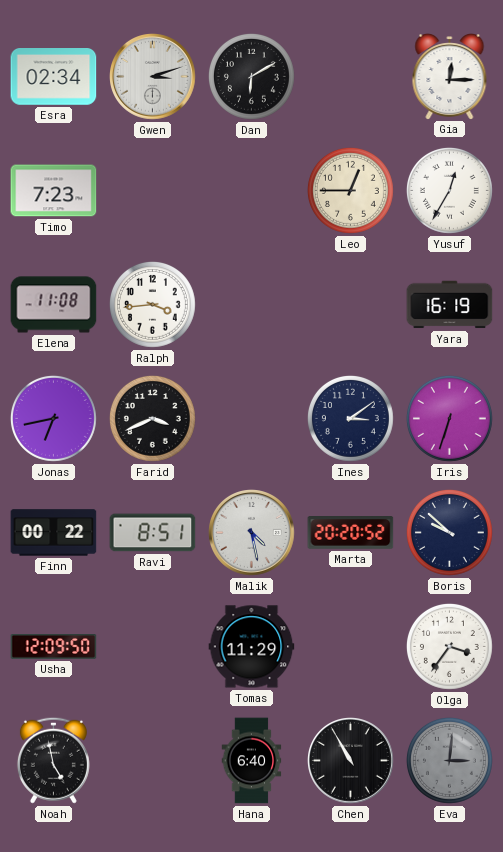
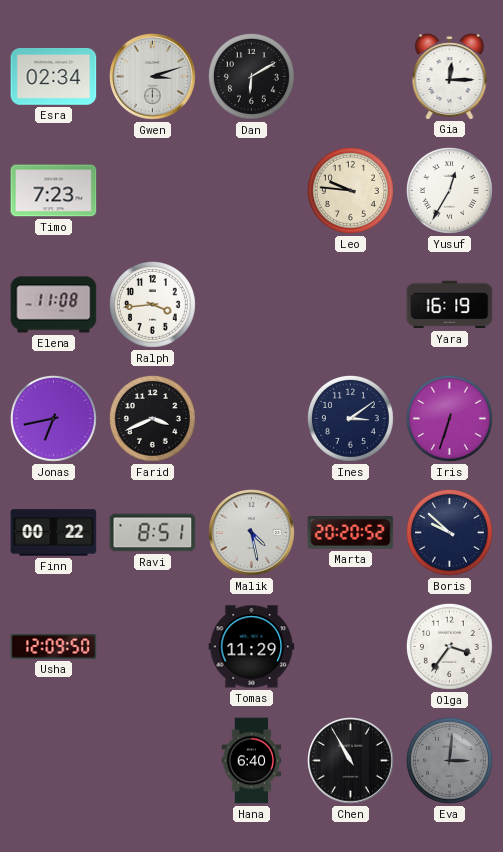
Leo: 12:45 -> 9:46 (350, 190)
Noah: 4:58 -> none (53, 760)
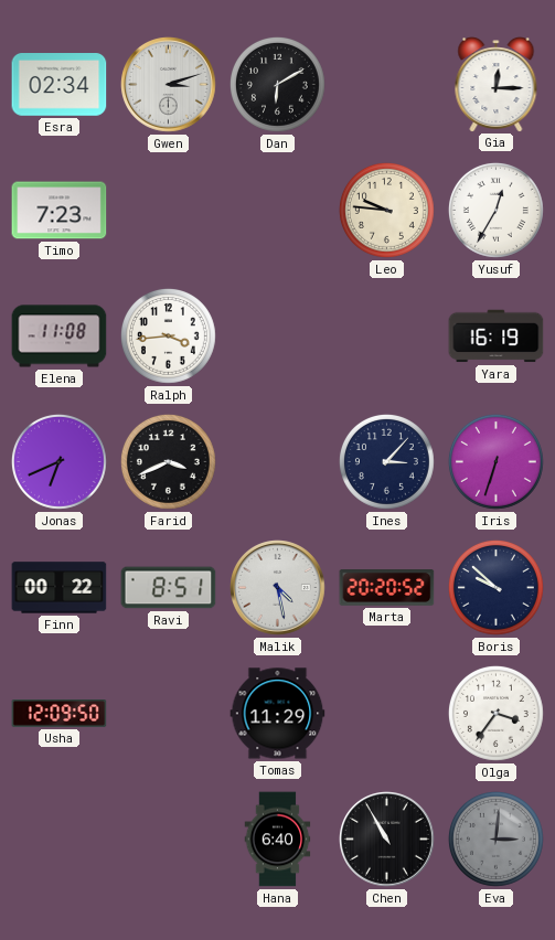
Jonas: 6:43 -> 6:41 (58, 461)
Ines: 3:09 -> 3:07 (386, 461)
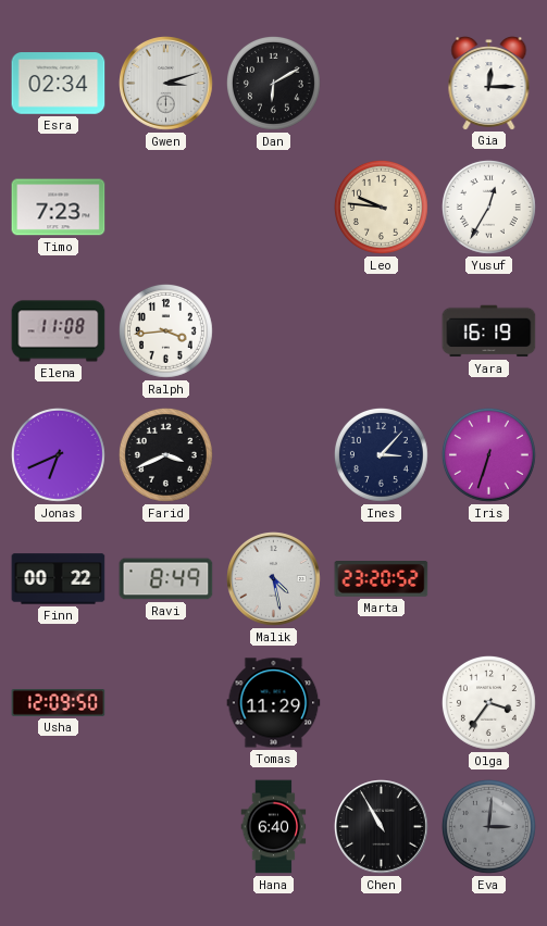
Ravi: 8:51 -> 8:49 (166, 579)
Marta: 20:20 -> 23:20 (382, 579)
Boris: 9:52 -> none (495, 587)
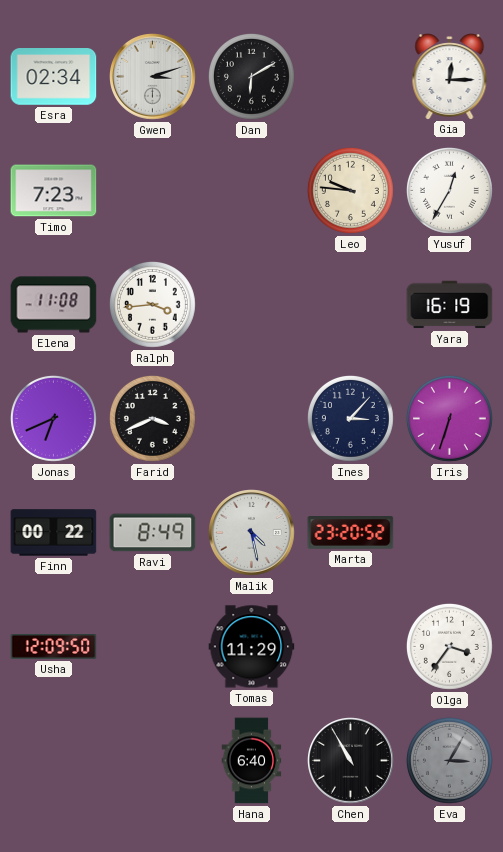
Eva: 3:01 -> 3:05 (449, 760)
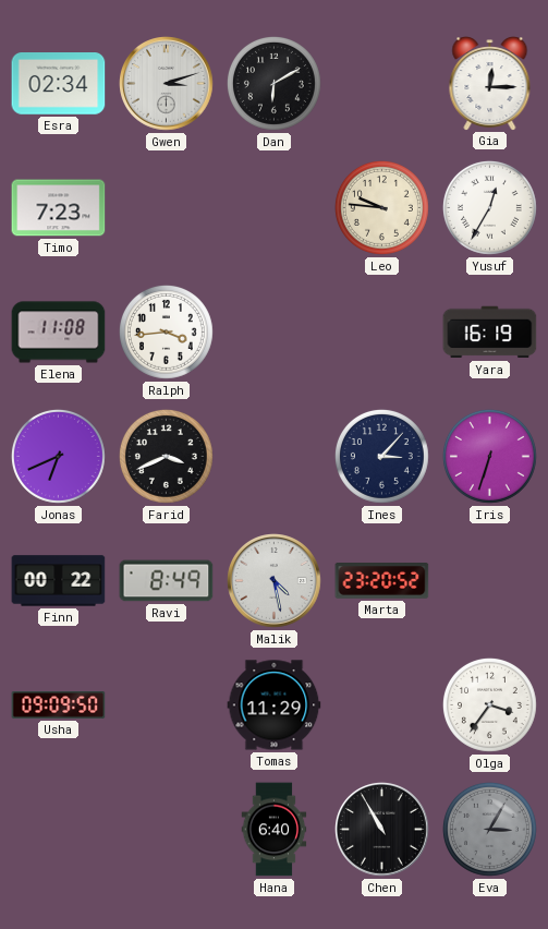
Usha: 12:09 -> 09:09 (59, 705)
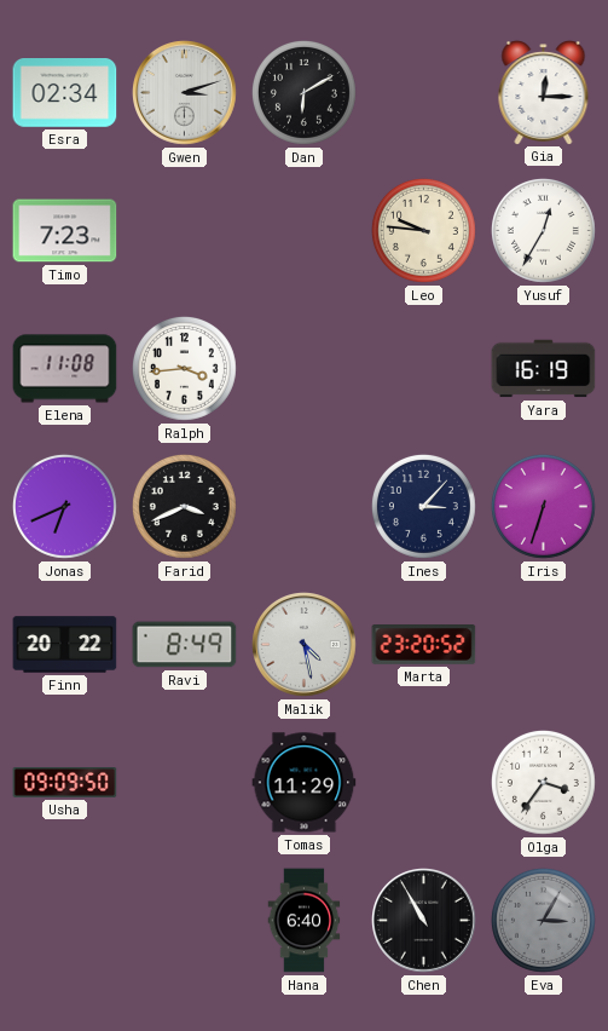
Finn: 00:22 -> 20:22 (65, 645)
